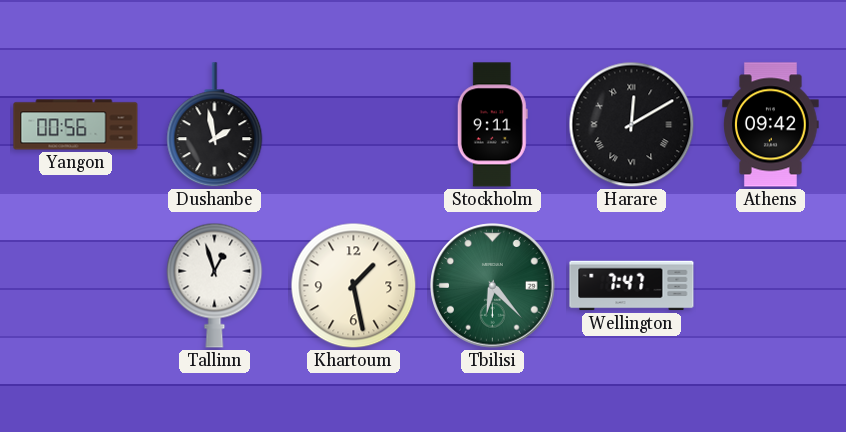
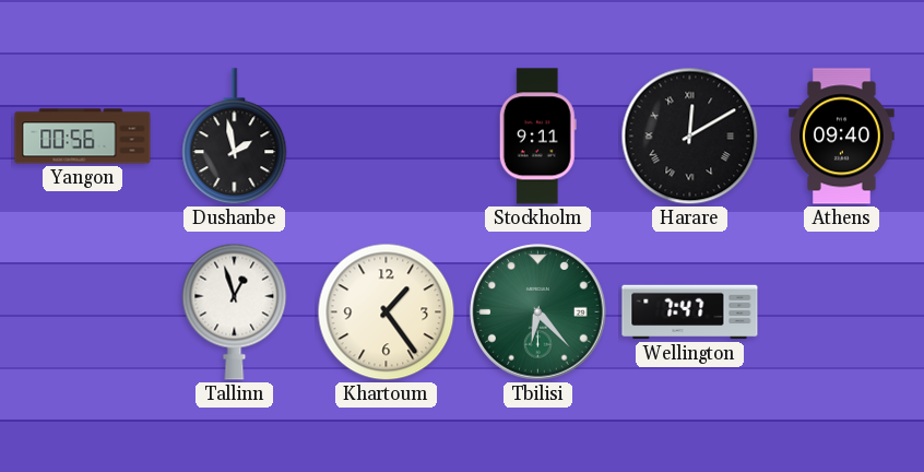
Athens: 09:42 -> 09:40 (842, 137)
Khartoum: 1:28 -> 1:24 (387, 312)
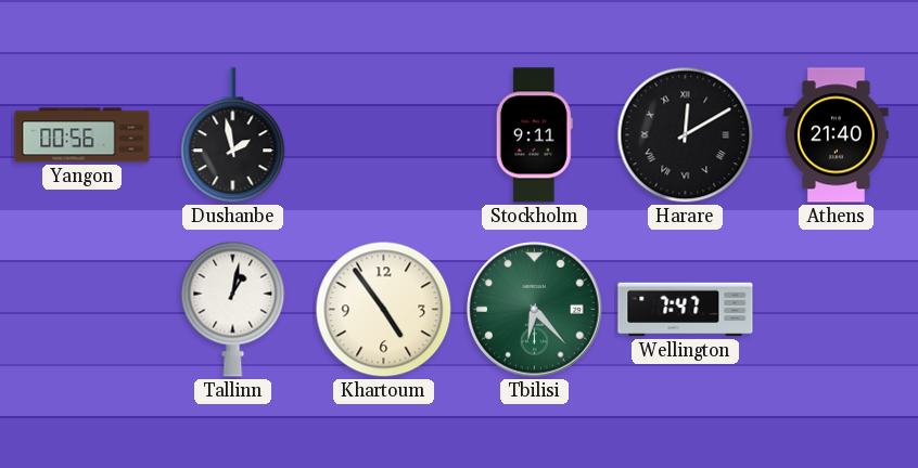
Athens: 09:40 -> 21:40 (837, 135)
Tallinn: 12:57 -> 1:02 (233, 309)
Khartoum: 1:24 -> 4:54 (384, 310)
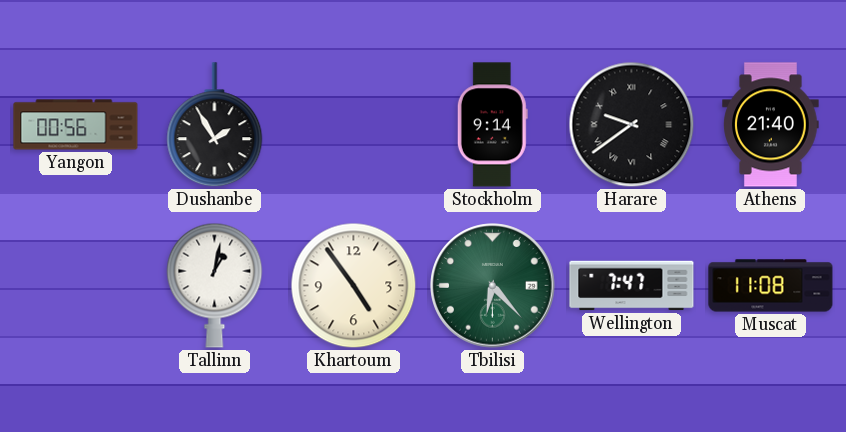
Dushanbe: 1:58 -> 1:55 (215, 125)
Stockholm: 9:11 -> 9:14 (492, 125)
Harare: 12:10 -> 9:39 (632, 125)
Muscat: none -> 11:08 (771, 286)
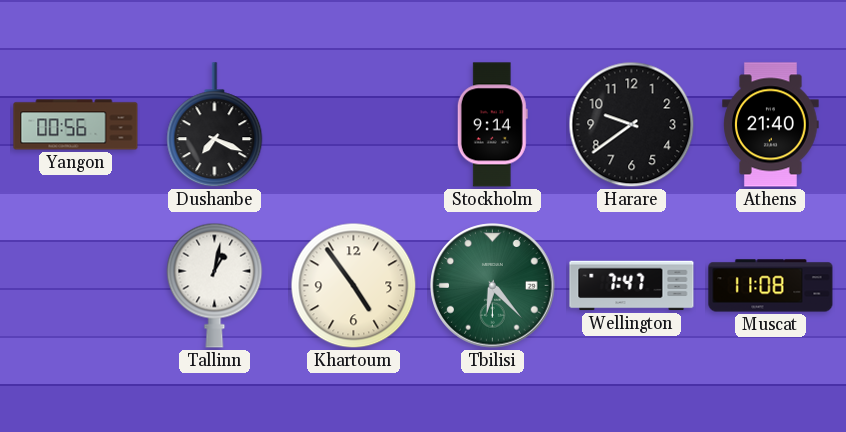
Dushanbe: 1:55 -> 7:19 (215, 125)
Harare numerals: Roman -> Arabic (632, 125)
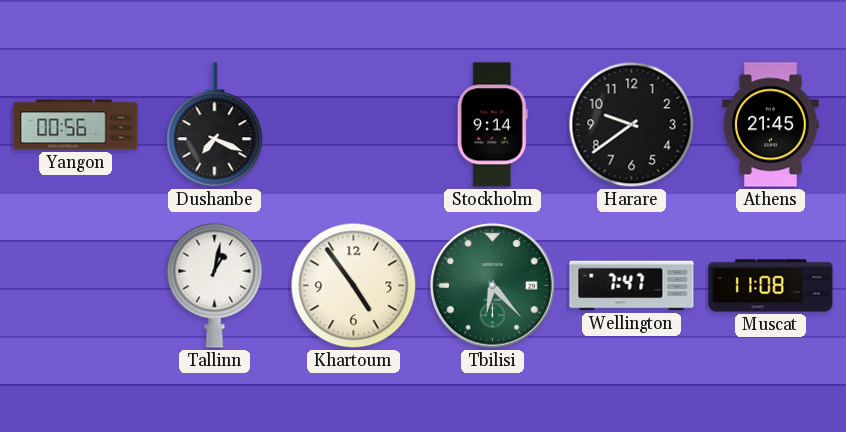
Athens: 21:40 -> 21:45 (771, 125)
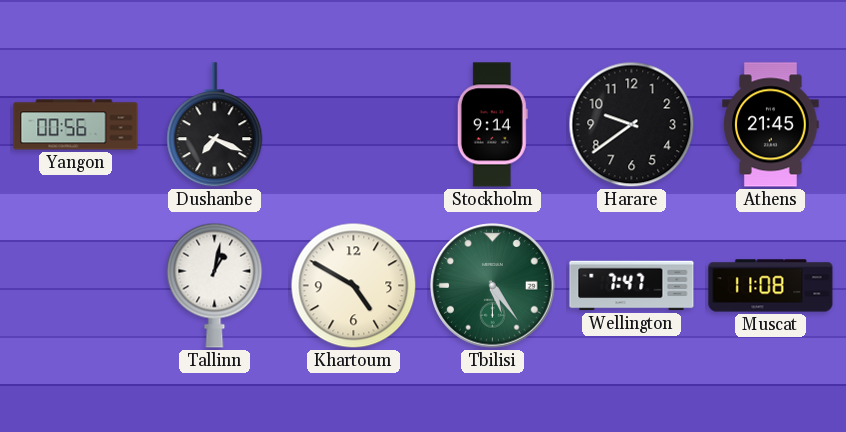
Khartoum: 4:54 -> 4:50 (354, 286)
Tbilisi: 6:23 -> 5:24 (493, 286)
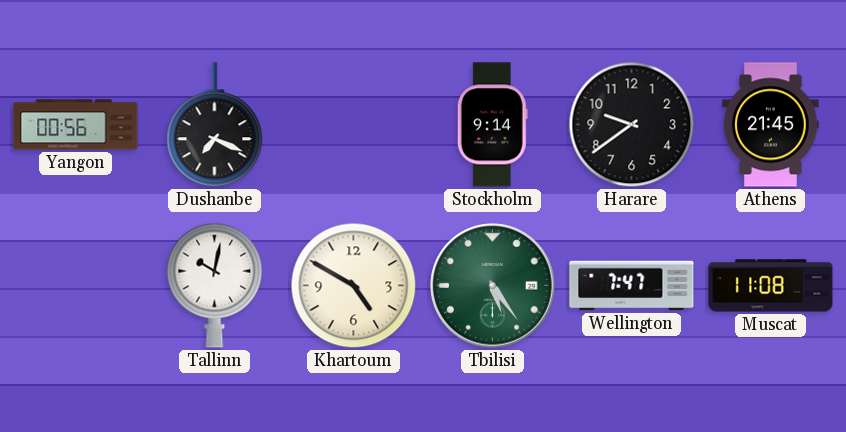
Tallinn: 1:02 -> 10:02 (215, 285)
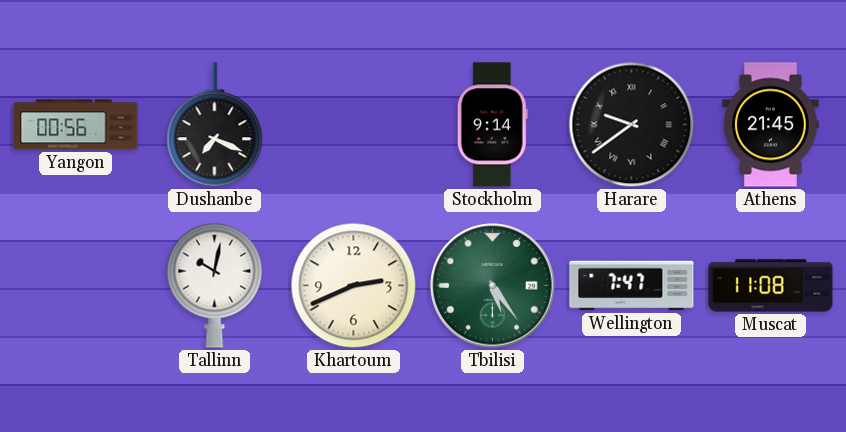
Harare numerals: Arabic -> Roman (632, 125)
Khartoum: 4:50 -> 2:41 (354, 286)
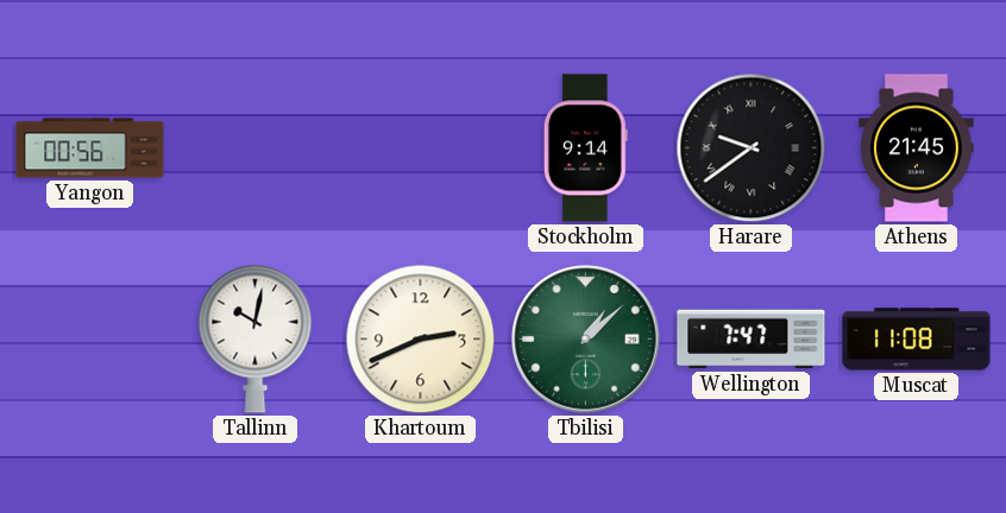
Dushanbe: 7:19 -> none (215, 125)
Tbilisi: 5:24 -> 1:08 (586, 340)
